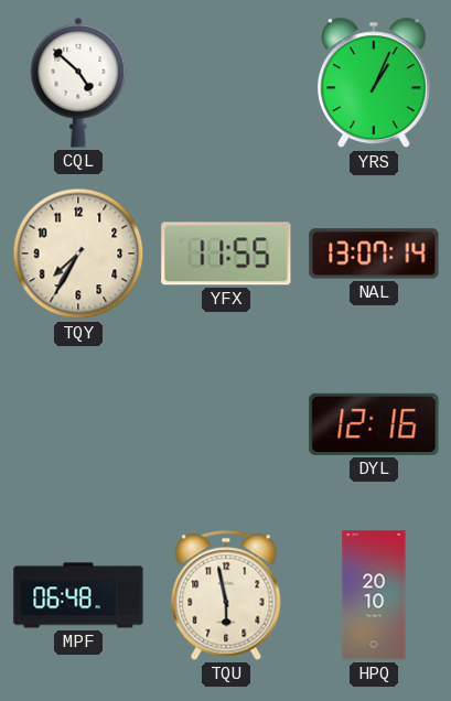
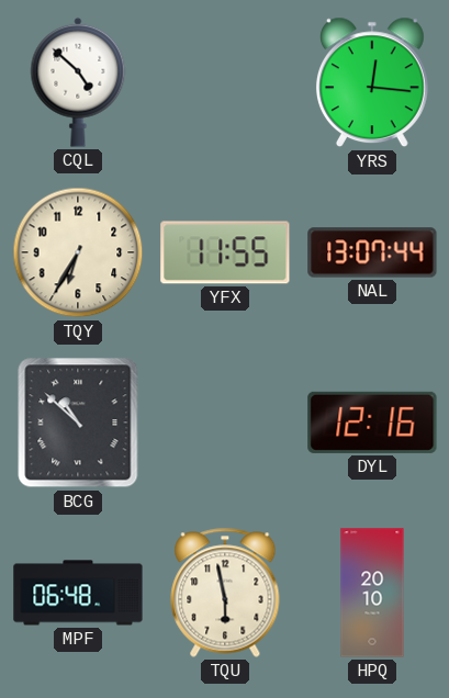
YRS: 1:04 -> 12:16 (372, 82)
TQY: 7:35 -> 6:35 (78, 252)
NAL: 13:07:14 -> 13:07:44 (372, 252)
BCG: none -> 10:52 (78, 423)
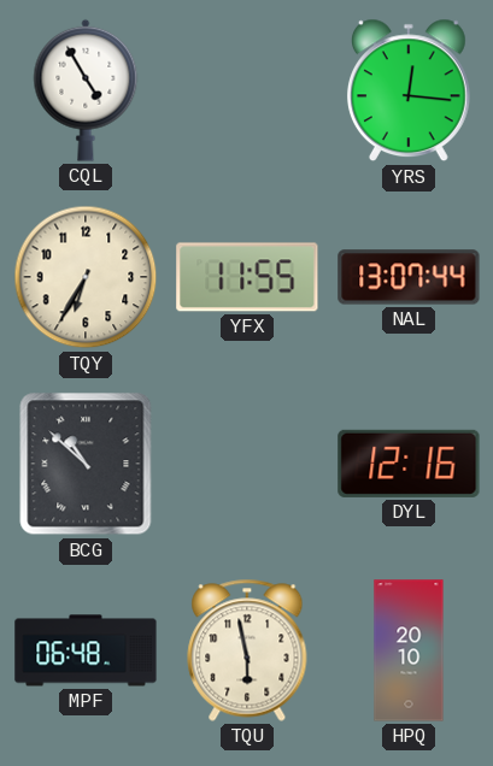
CQL: 4:52 -> 4:55 (86, 90)
